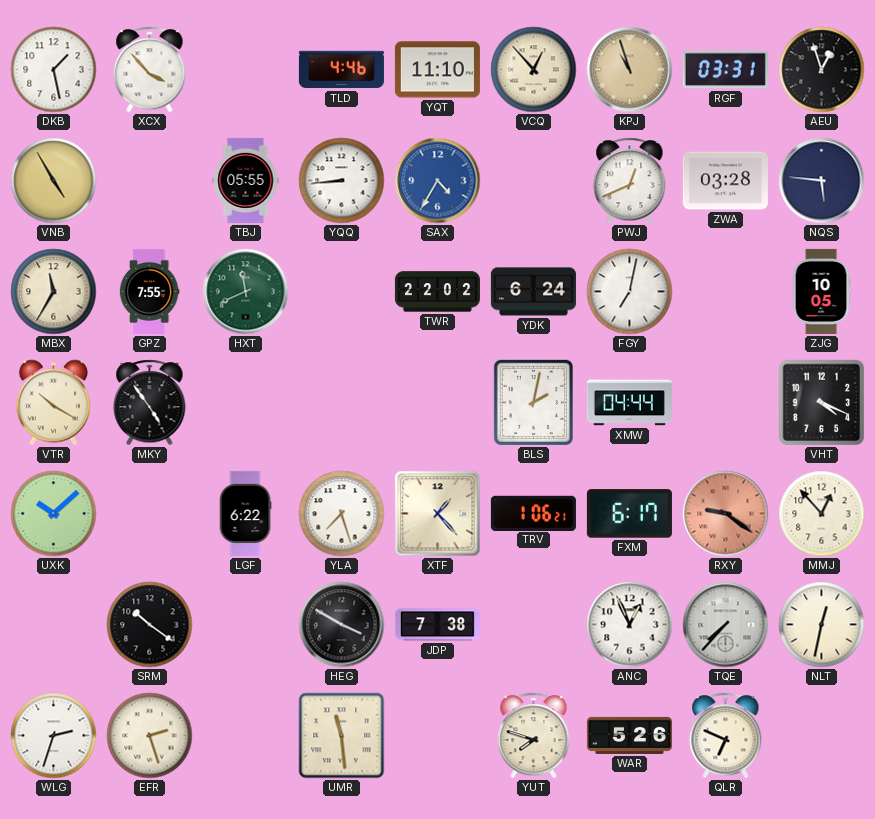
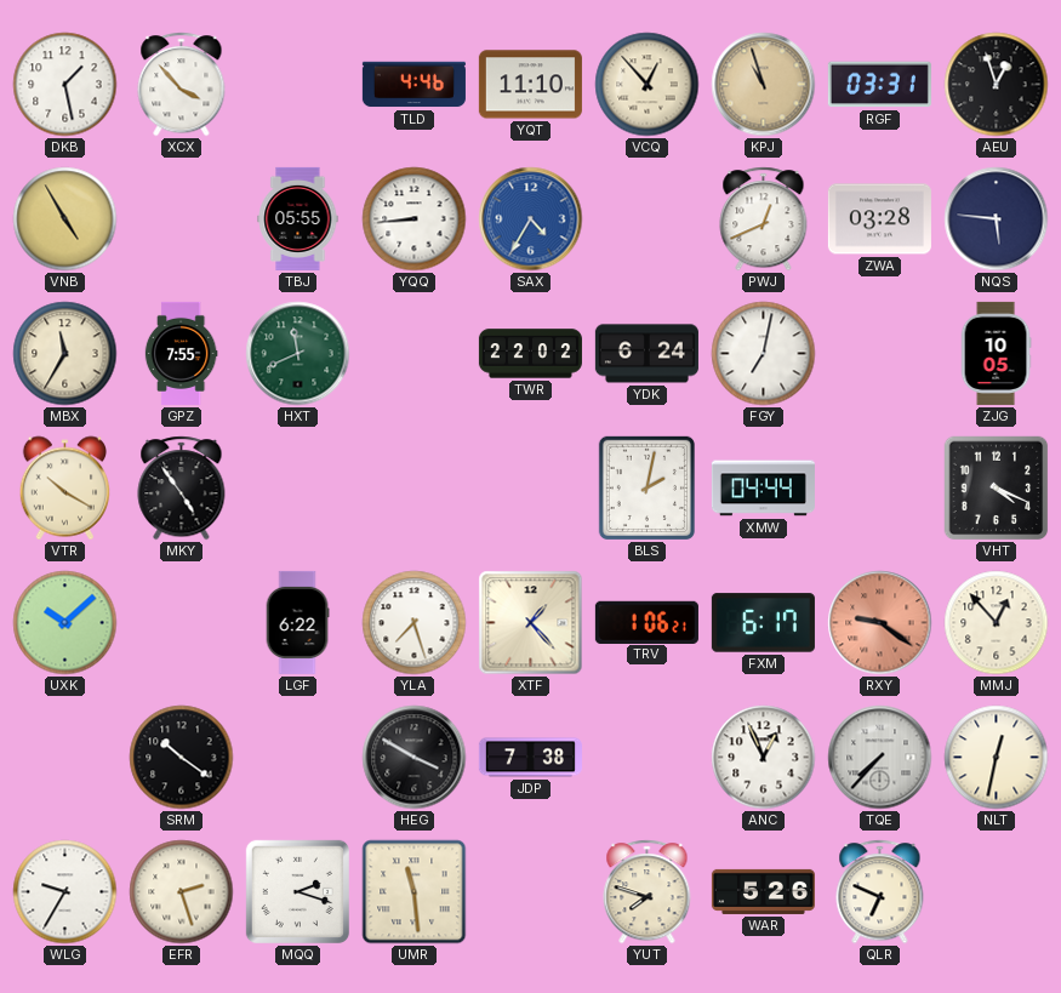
WLG: 2:33 -> 9:35 (65, 892)
MQQ: none -> 2:18 (297, 891)
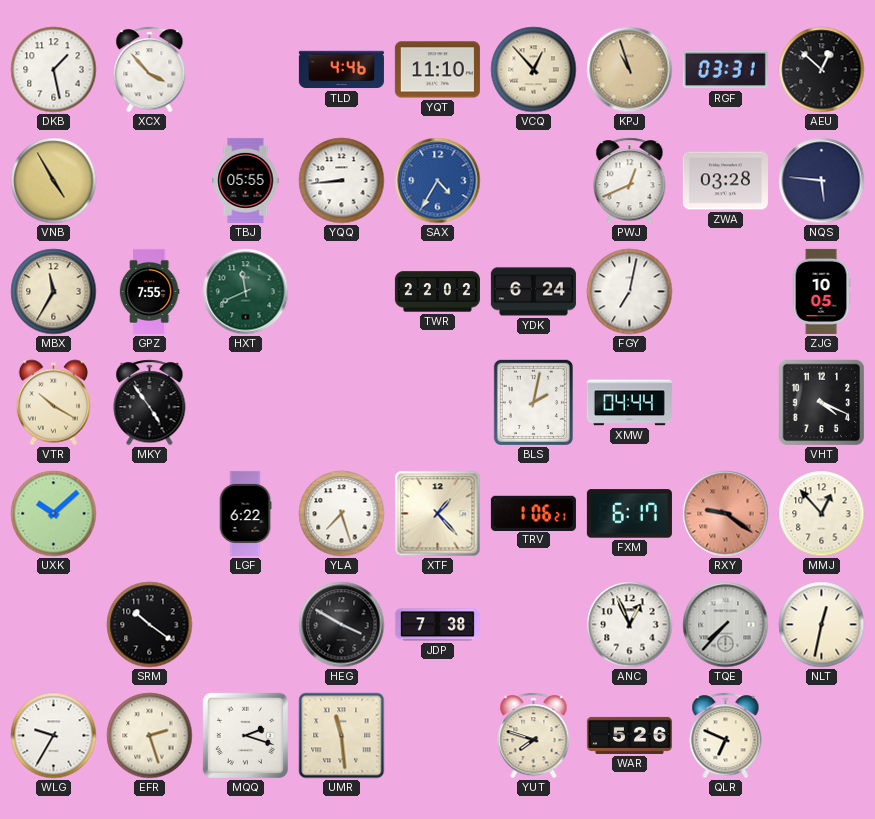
AEU: 12:57 -> 12:52 (822, 70)
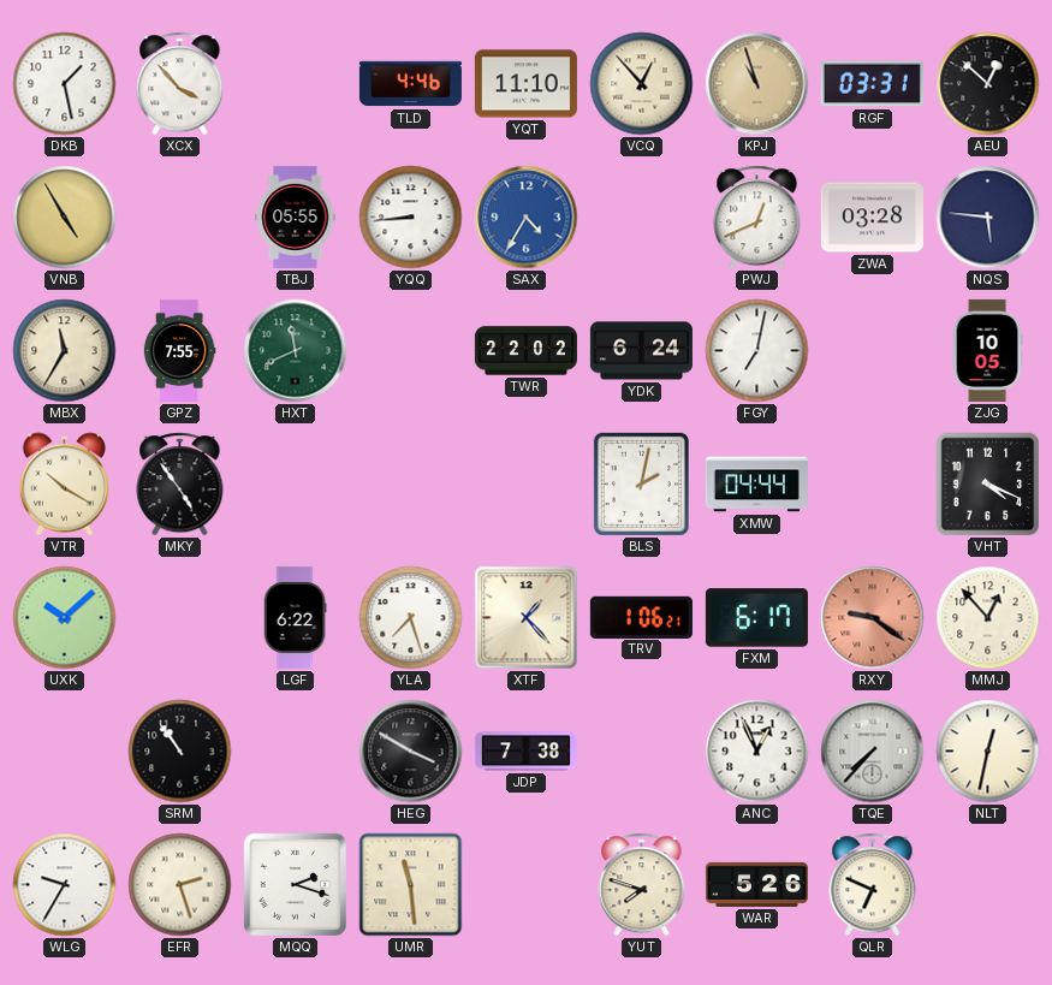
SRM: 10:21 -> 10:54 (180, 752)
